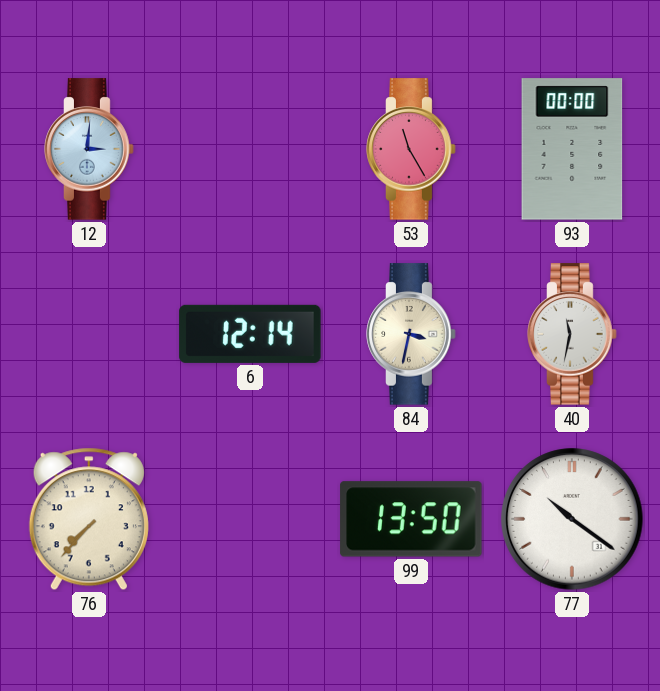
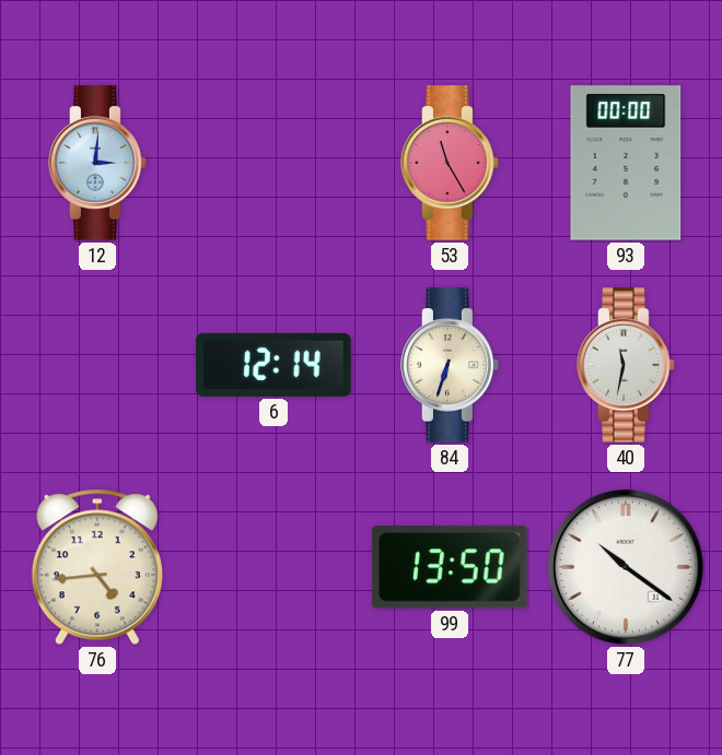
84: 3:32 -> 6:33 (450, 365)
76: 7:37 -> 4:44 (97, 567)
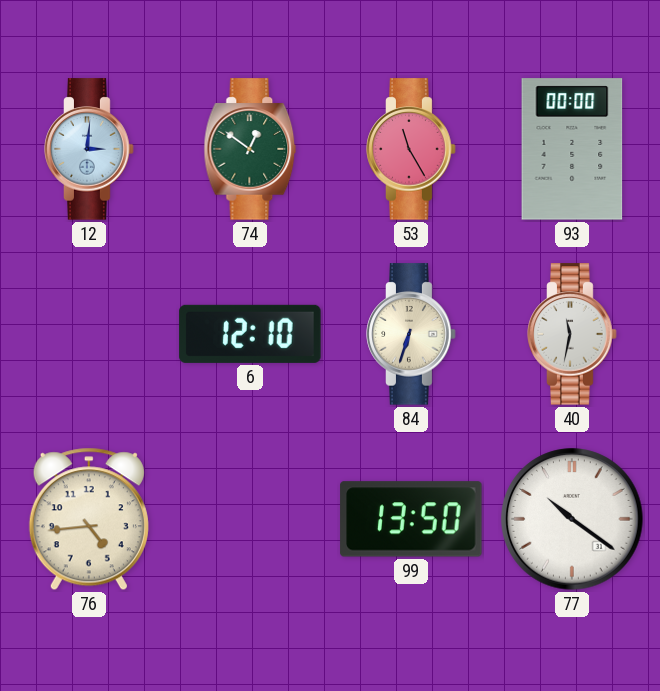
74: none -> 12:51 (250, 149)
6: 12:14 -> 12:10 (250, 334)
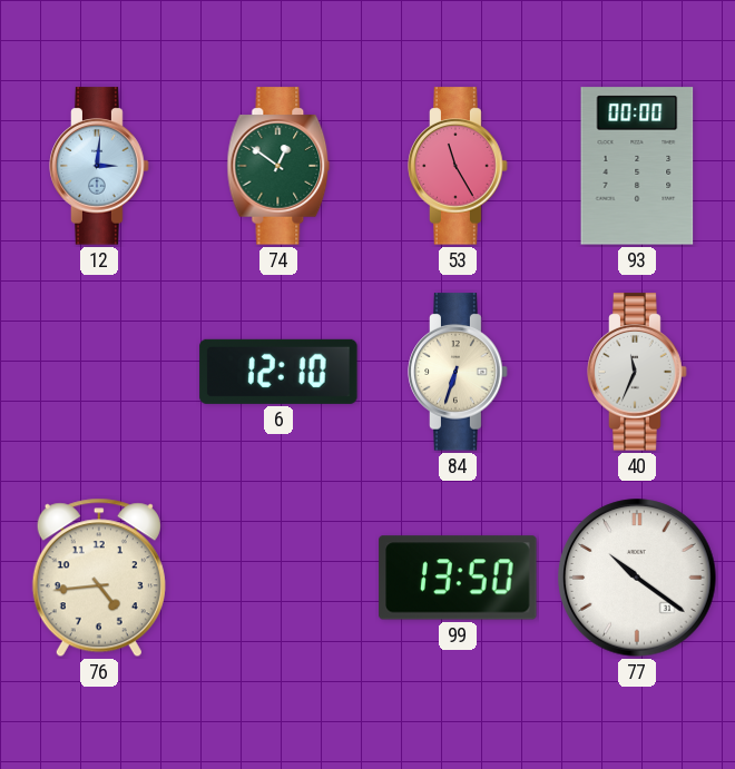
40: 11:32 -> 11:34 (637, 372)
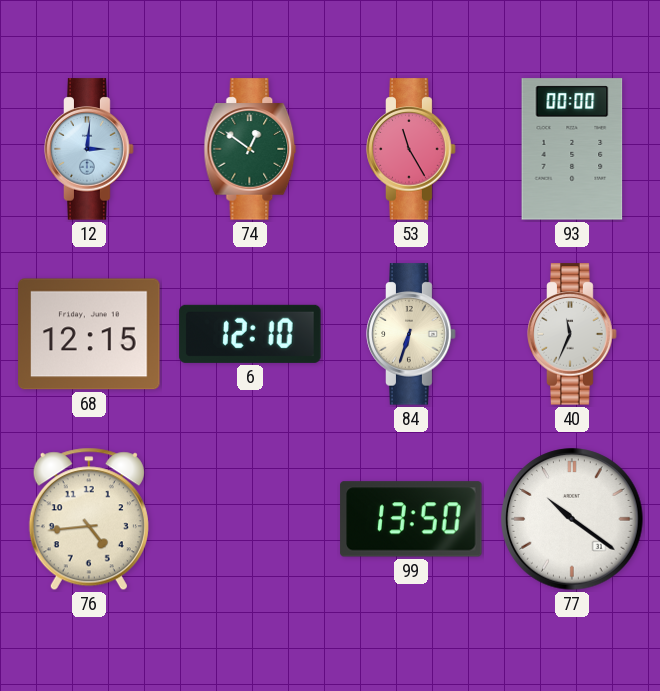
68: none -> 12:15 (89, 334)
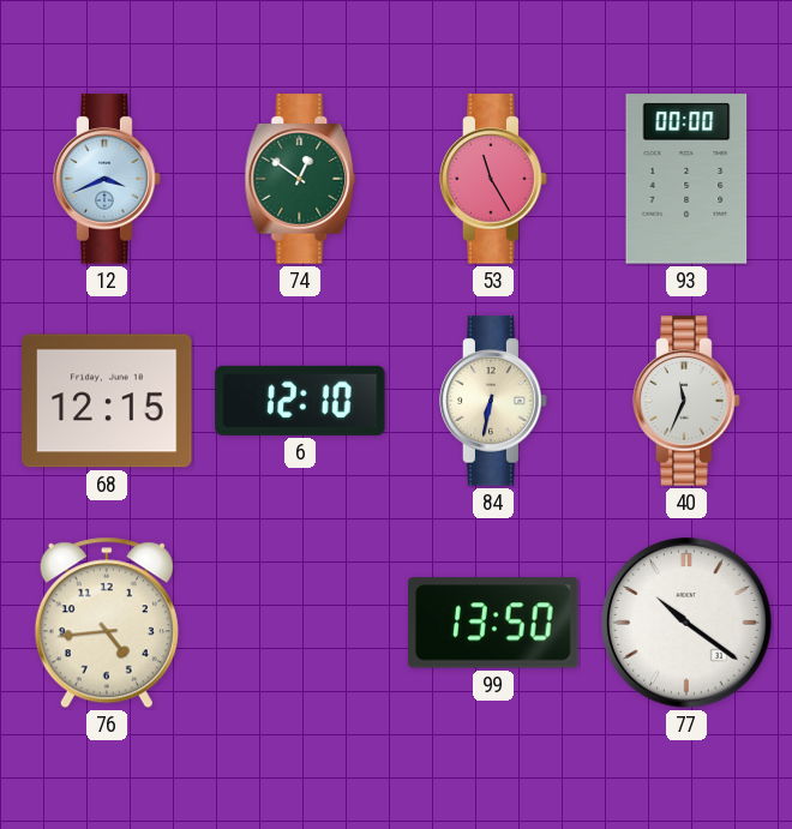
12: 3:01 -> 3:41 (107, 179)
84: 6:33 -> 6:32 (493, 401)
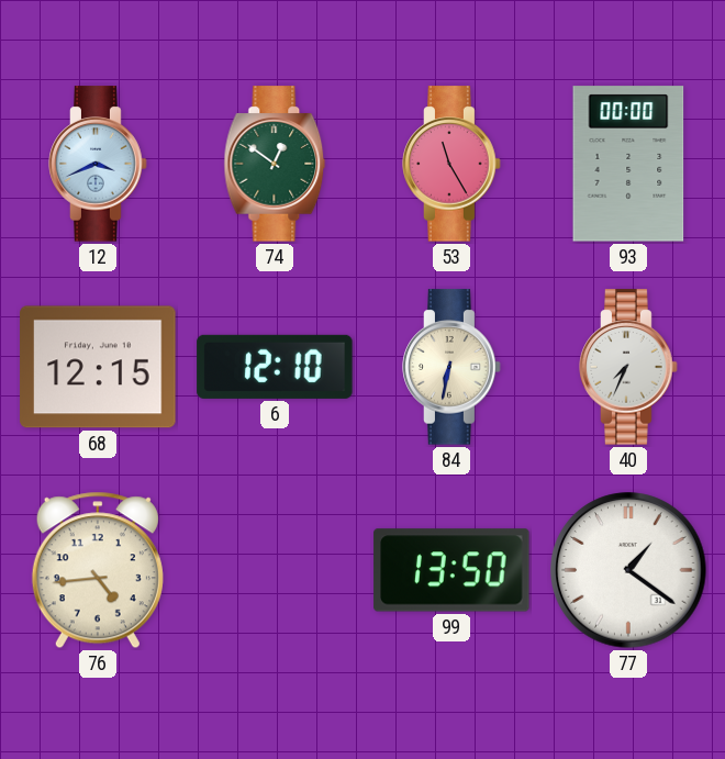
40: 11:34 -> 7:34 (628, 367)
77: 10:21 -> 1:21 (628, 570)
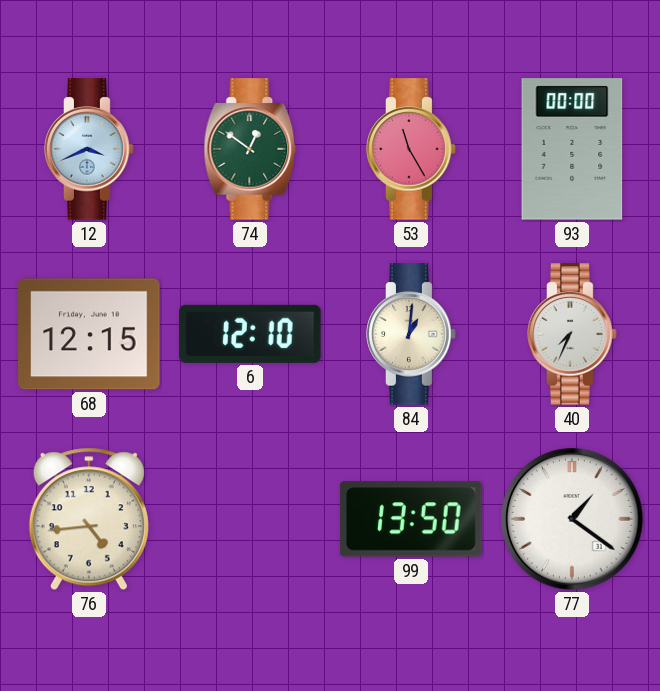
84: 6:32 -> 1:01 (411, 334)
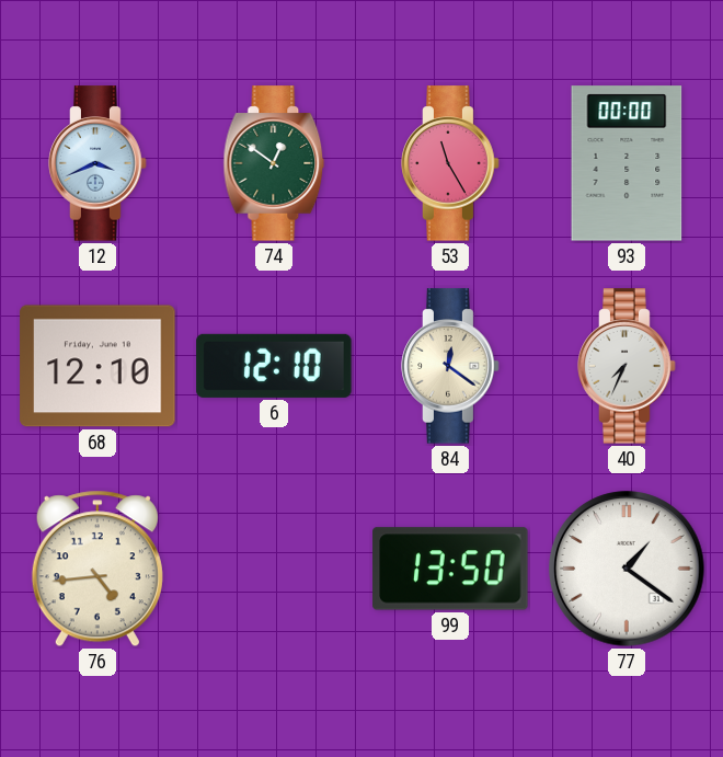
68: 12:15 -> 12:10 (97, 366)
84: 1:01 -> 12:21 (450, 366)
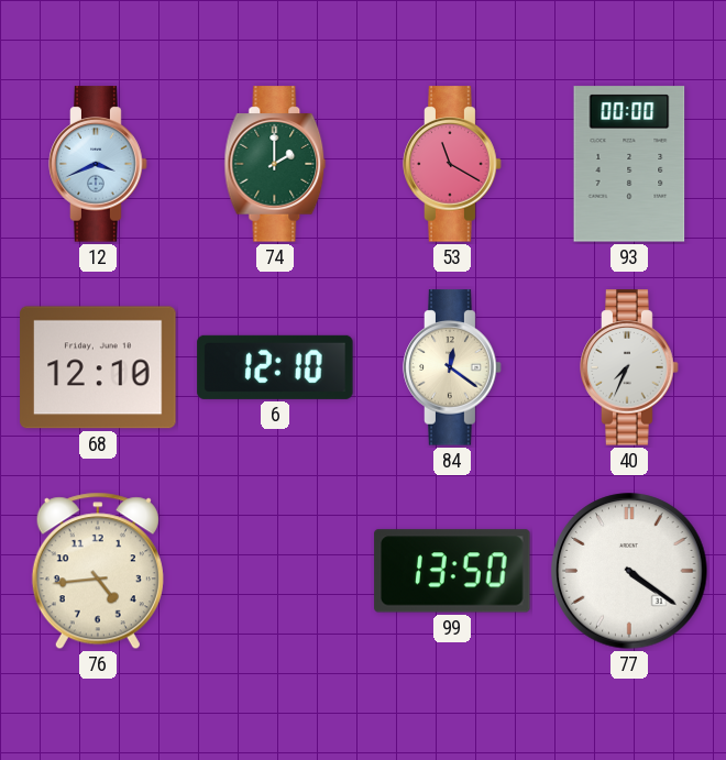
74: 12:51 -> 2:00 (275, 164)
53: 11:25 -> 11:20 (452, 164)
77: 1:21 -> 4:21 (629, 571)
